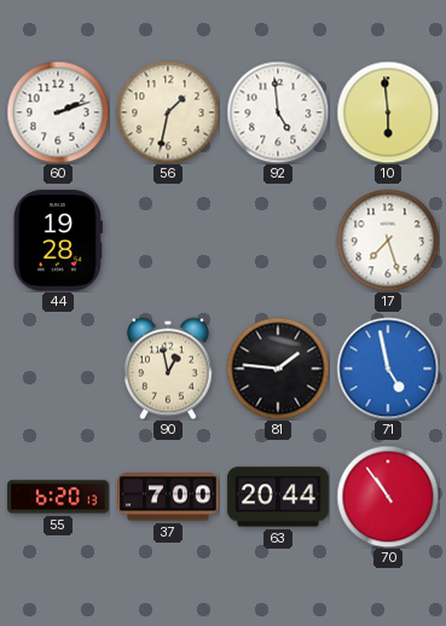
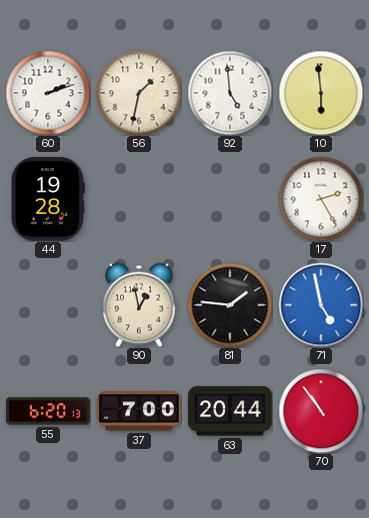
17: 7:27 -> 2:25 (321, 199)
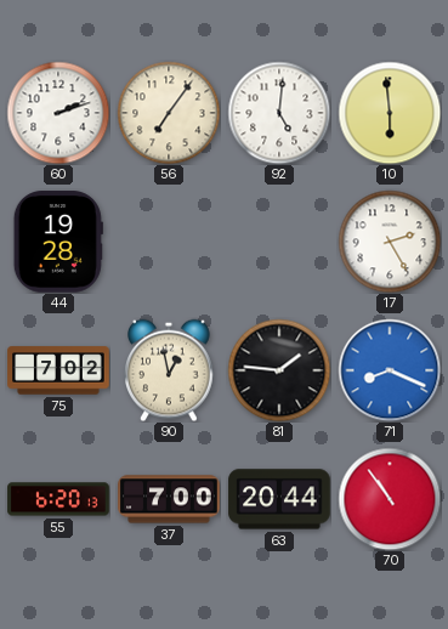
56: 1:32 -> 7:06 (169, 113)
92: 4:59 -> 5:01 (279, 113)
75: none -> 7:02 (58, 370)
71: 4:58 -> 8:19 (390, 370)
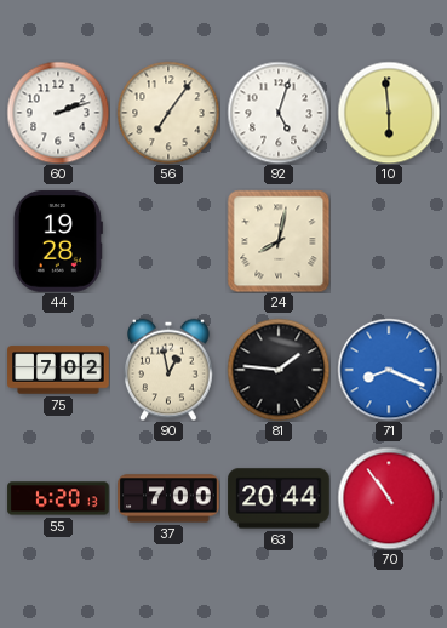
92: 5:01 -> 5:03 (279, 113)
24: none -> 8:02 (279, 241)
17: 2:25 -> none (390, 242)
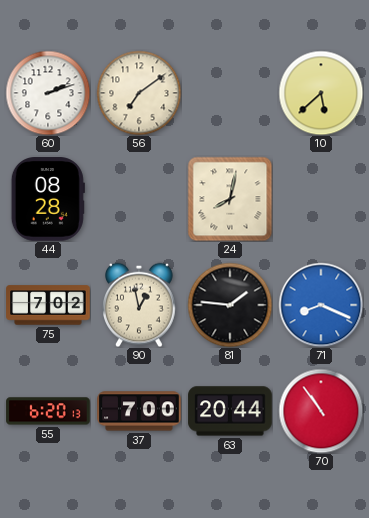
56: 7:06 -> 7:09 (139, 93)
92: 5:03 -> none (279, 113)
10: 5:59 -> 5:38 (321, 93)
44: 19:28 -> 08:28 (48, 199)
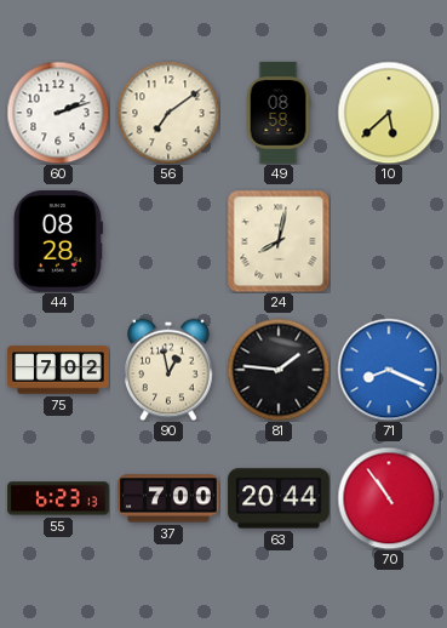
49: none -> 08:58 (279, 113)
55: 6:20 -> 6:23 (58, 498)
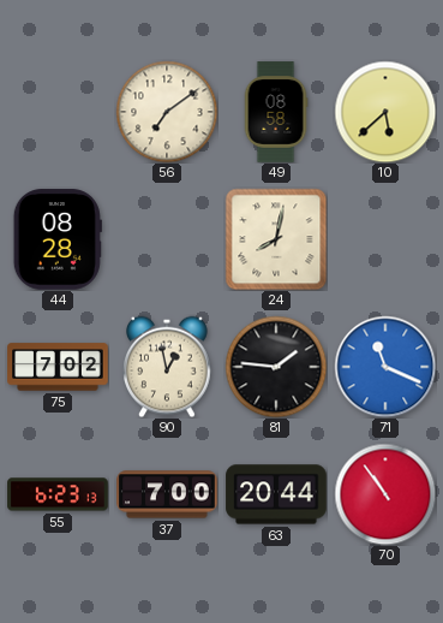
60: 2:12 -> none (58, 113)
71: 8:19 -> 11:19 (385, 367)
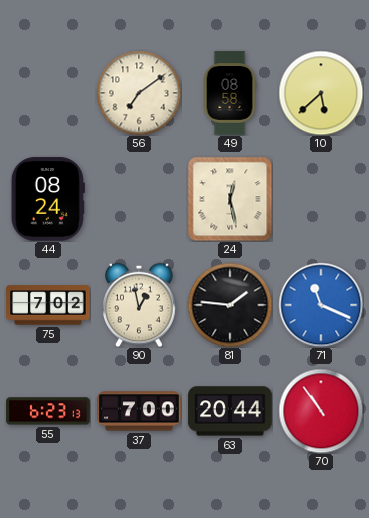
44: 08:28 -> 08:24 (48, 199)
24: 8:02 -> 12:28 (230, 199)
